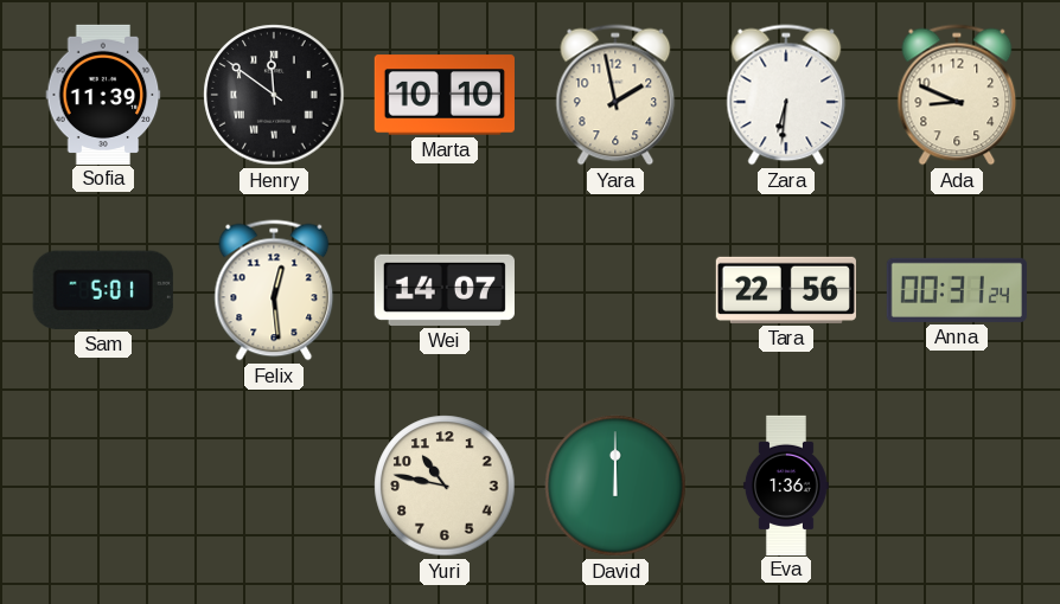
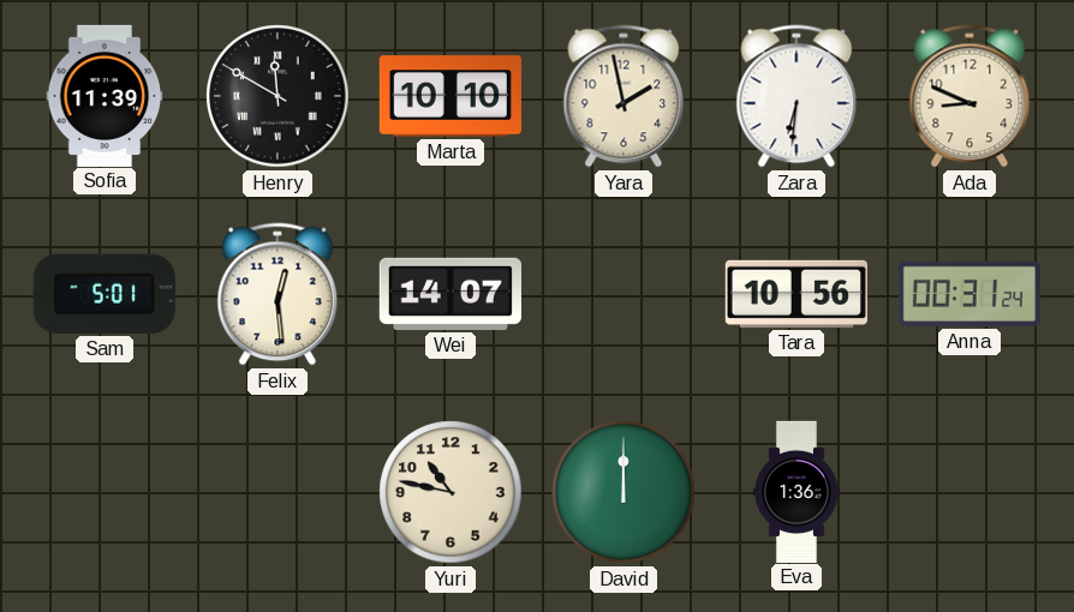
Henry: 11:51 -> 11:50 (278, 96)
Tara: 22:56 -> 10:56 (796, 294)
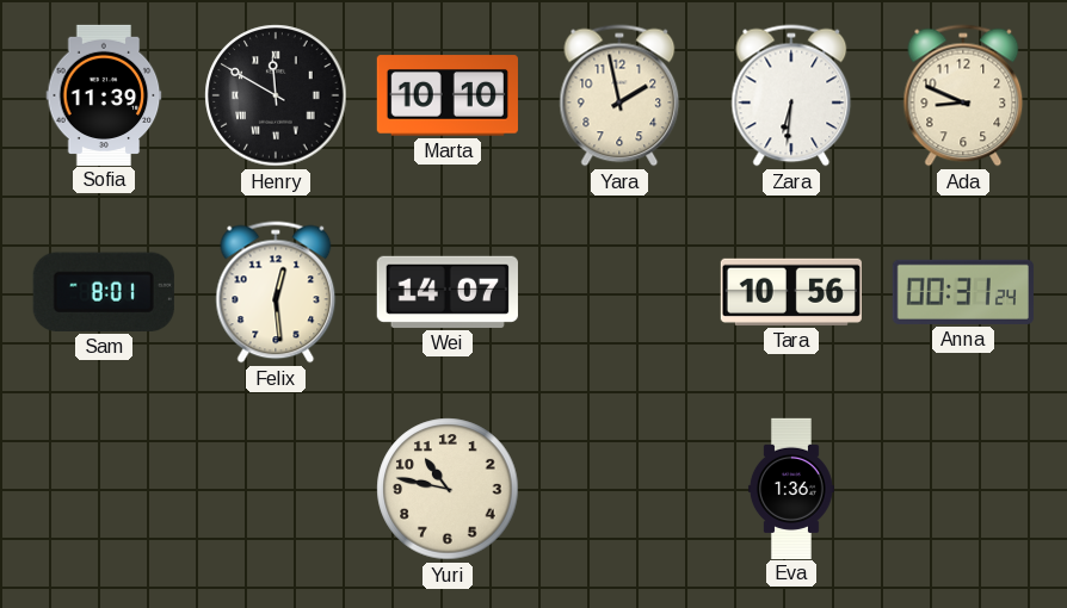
Sam: 5:01 -> 8:01 (104, 292)
David: 12:00 -> none (623, 492)
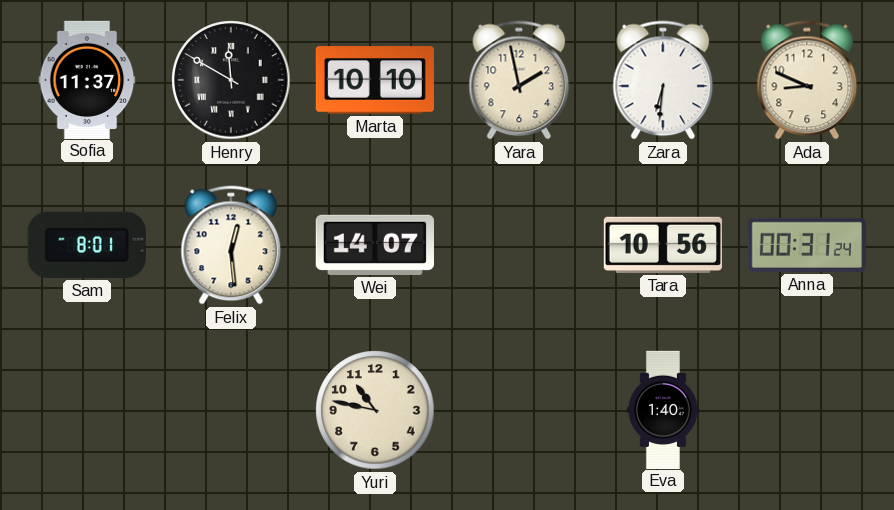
Sofia: 11:39 -> 11:37 (87, 79)
Eva: 1:36 -> 1:40 (663, 409)
